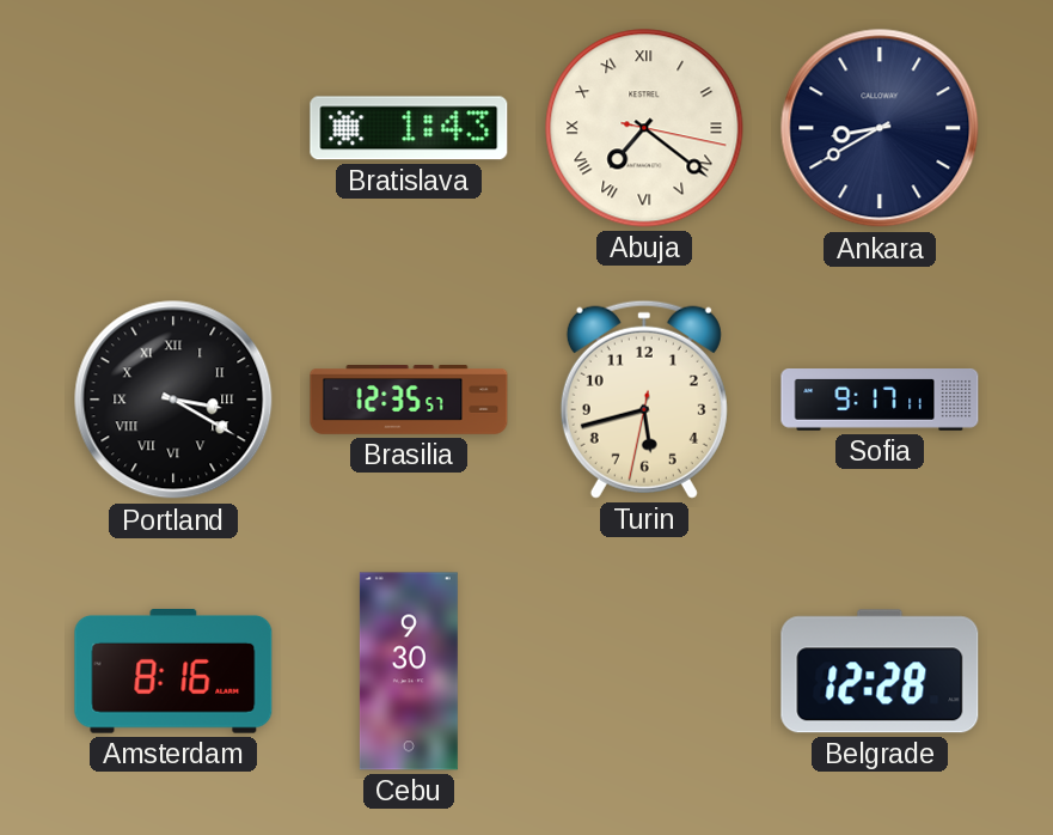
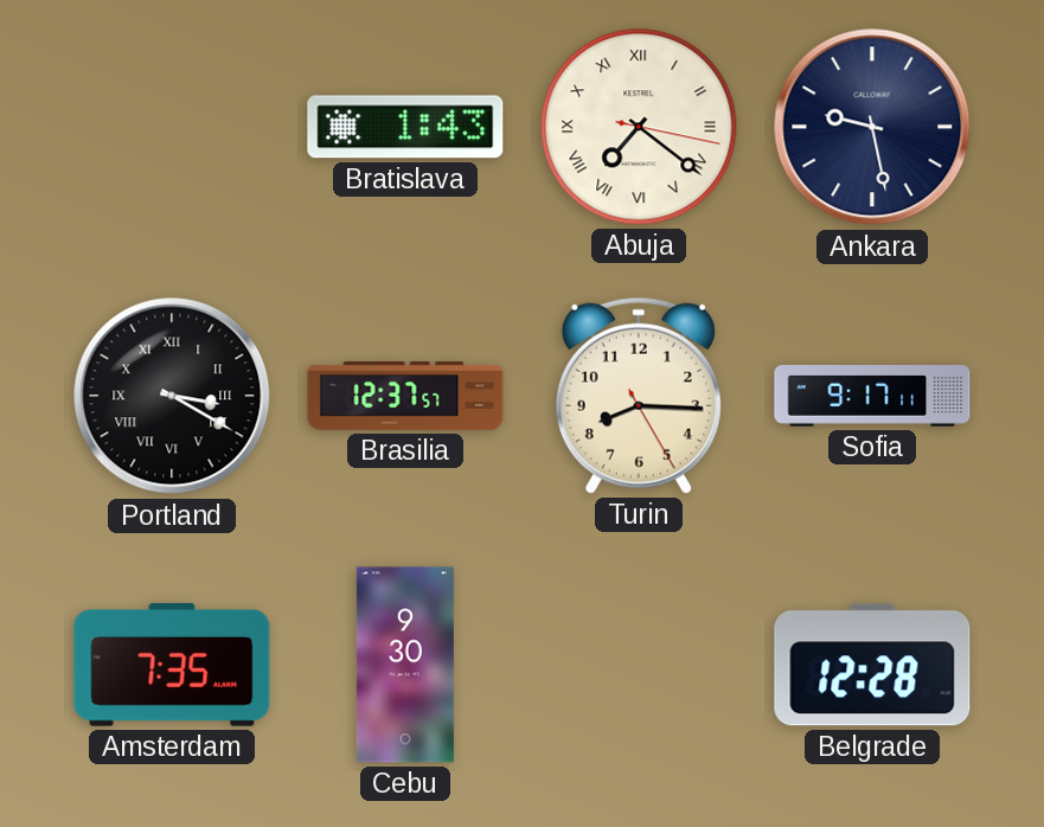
Ankara: 8:40 -> 9:28 (872, 127)
Brasilia: 12:35 -> 12:37 (405, 397)
Turin: 5:42 -> 8:15 (639, 396)
Amsterdam: 8:16 -> 7:35 (172, 666)
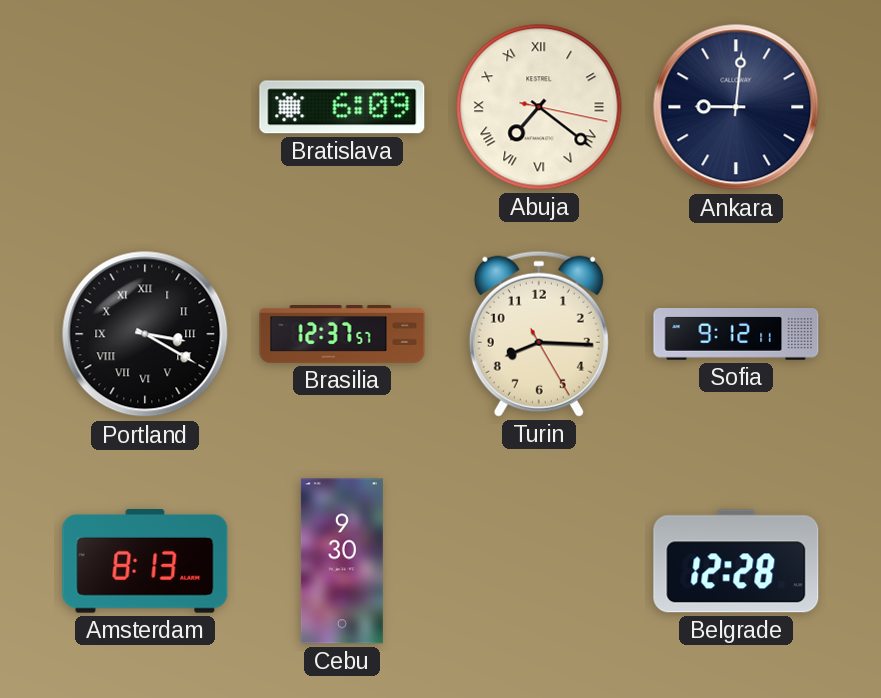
Bratislava: 1:43 -> 6:09 (342, 107)
Ankara: 9:28 -> 9:01 (736, 107)
Sofia: 9:17 -> 9:12 (736, 334)
Amsterdam: 7:35 -> 8:13 (145, 562)
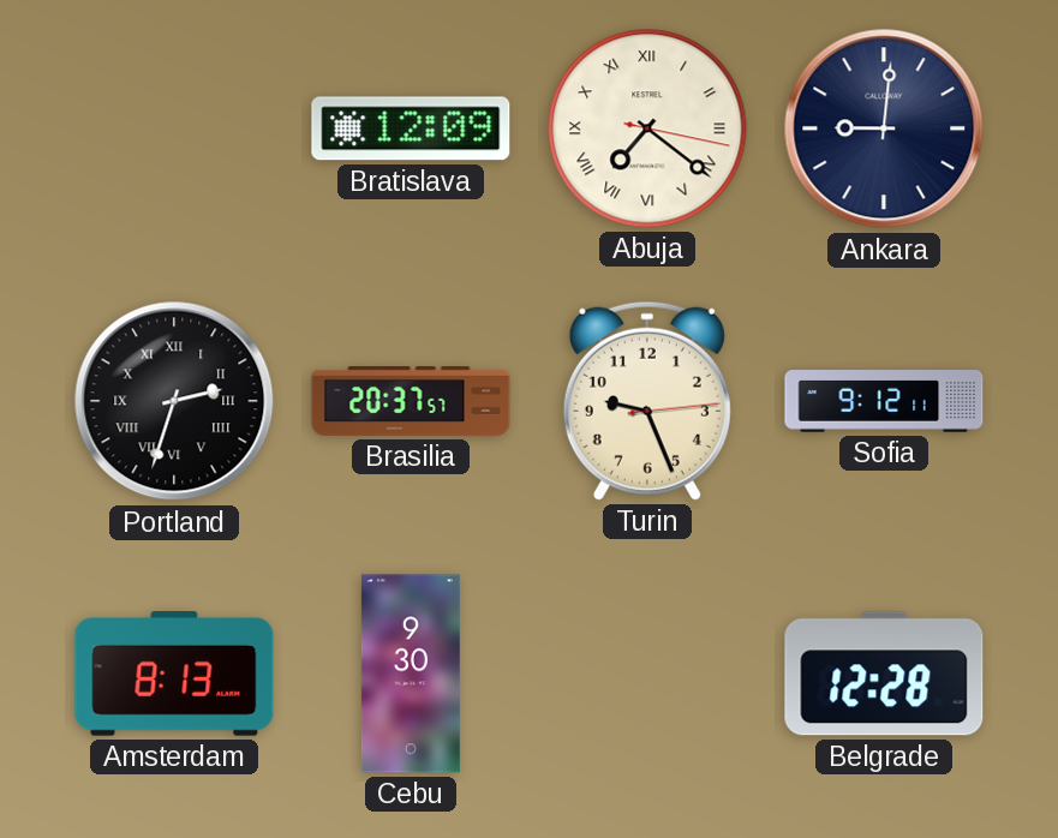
Bratislava: 6:09 -> 12:09 (411, 128)
Portland: 3:20 -> 2:33 (174, 401)
Brasilia: 12:37 -> 20:37 (411, 402)
Turin: 8:15 -> 9:26 (647, 401)
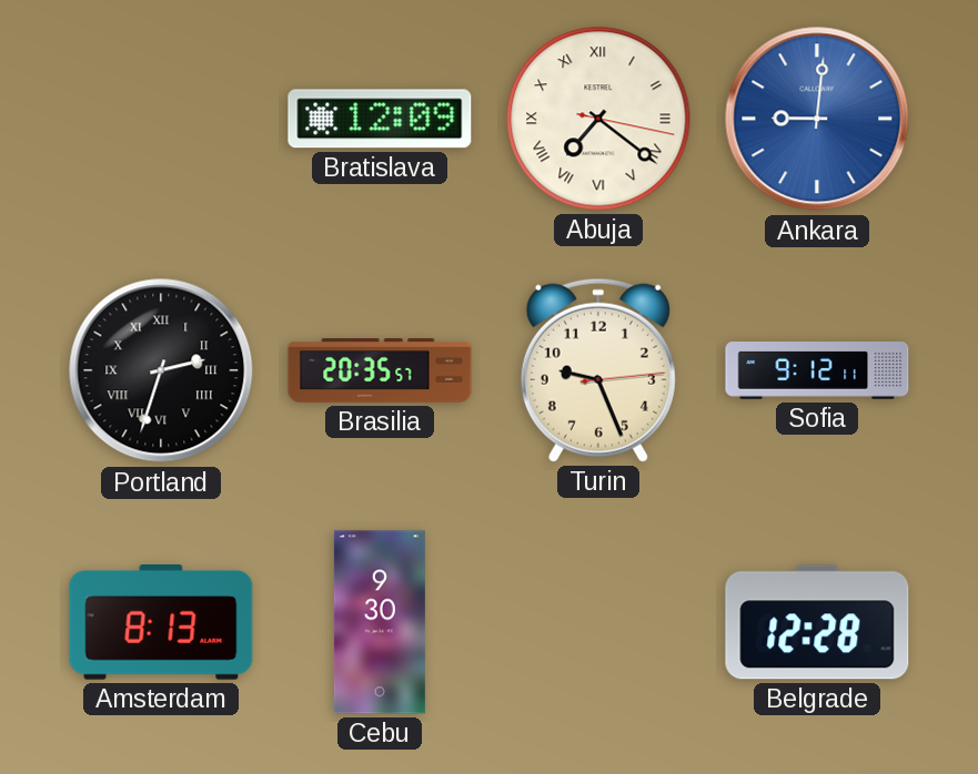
Ankara dial: navy -> blue (817, 119)
Brasilia: 20:37 -> 20:35 (380, 371)
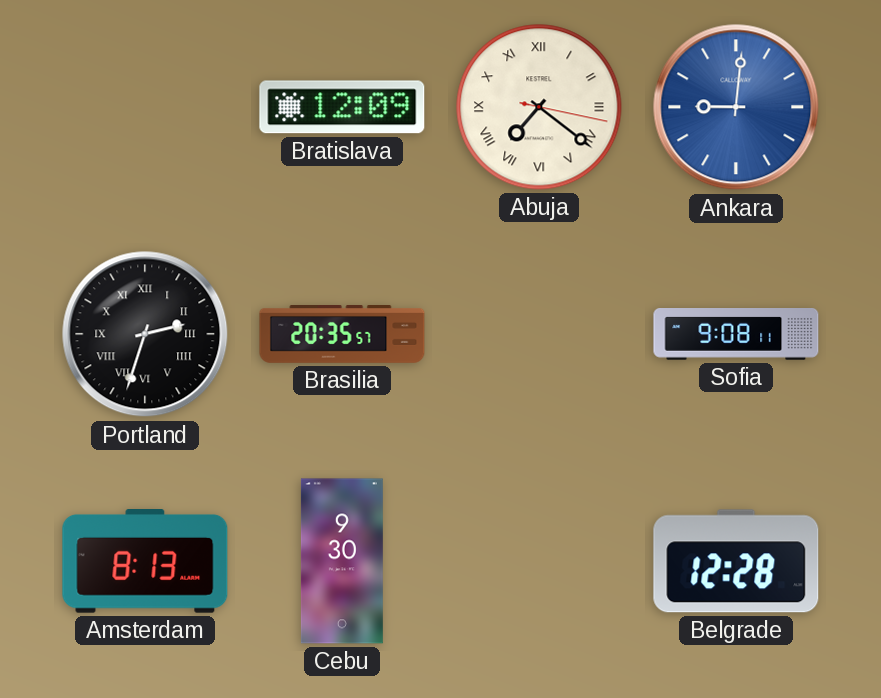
Turin: 9:26 -> none (598, 370)
Sofia: 9:12 -> 9:08 (736, 334)
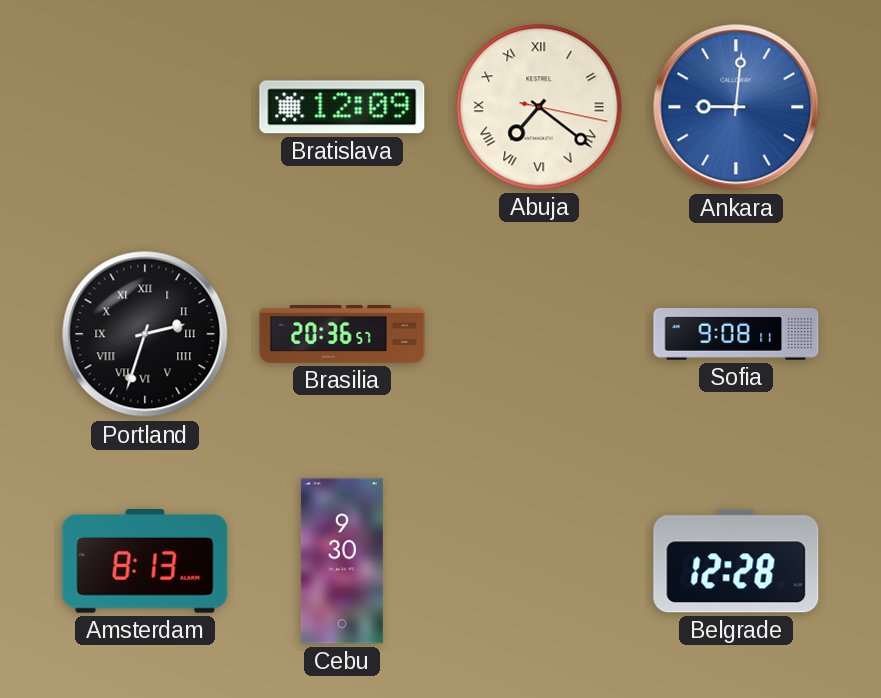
Brasilia: 20:35 -> 20:36 (342, 335)
